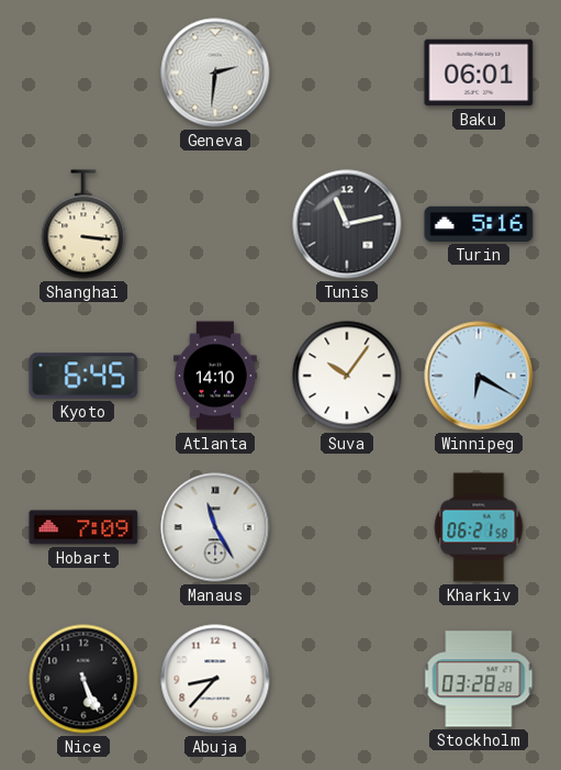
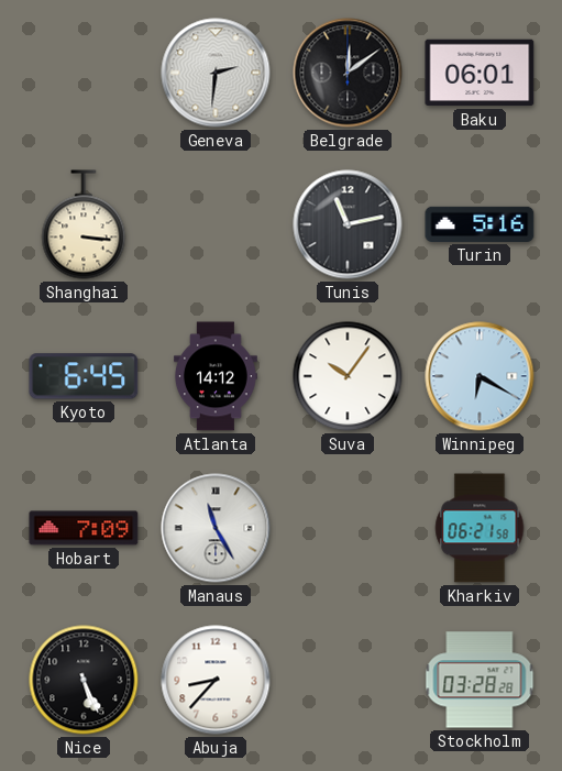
Belgrade: none -> 12:09 (348, 73)
Atlanta: 14:10 -> 14:12 (216, 376)
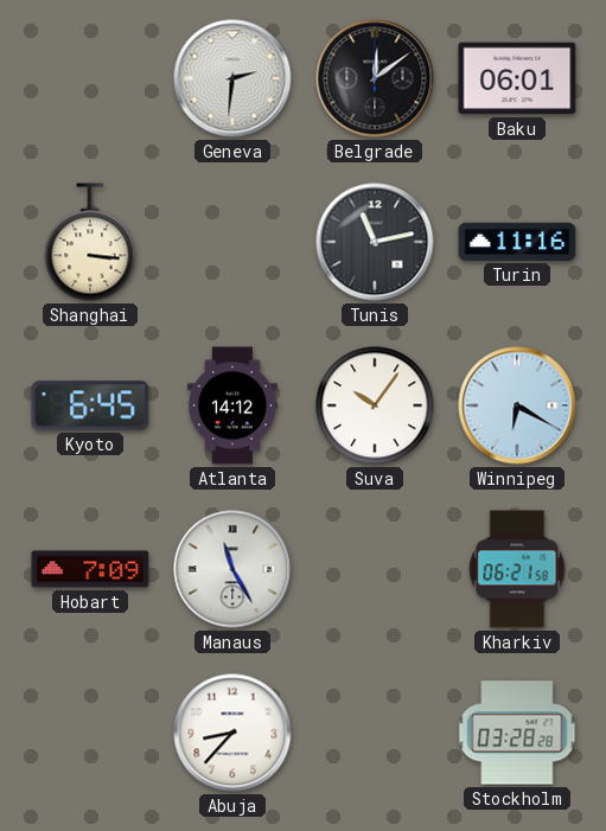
Turin: 5:16 -> 11:16 (517, 242)
Nice: 5:26 -> none (84, 680)
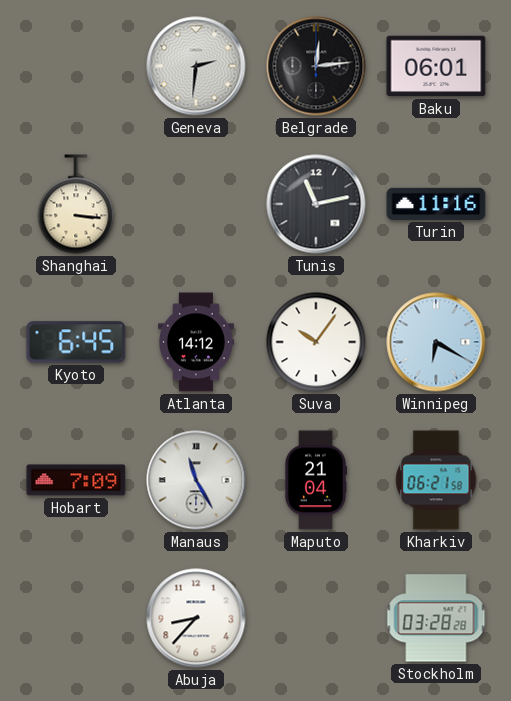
Belgrade: 12:09 -> 12:14 (316, 66)
Maputo: none -> 21:04 (315, 480)
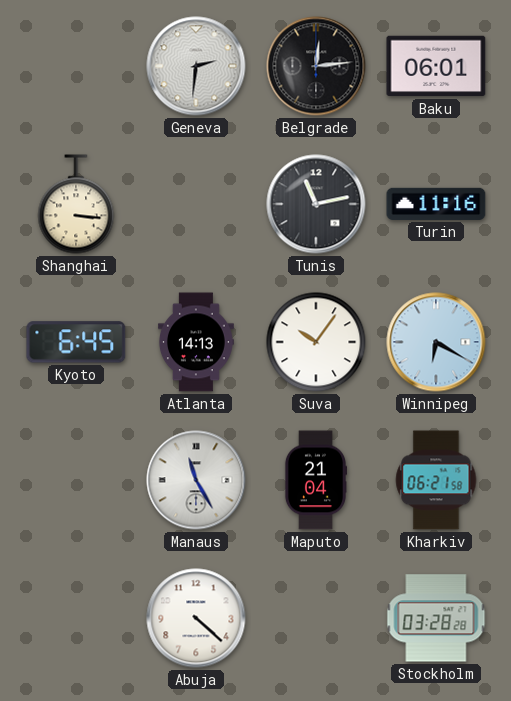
Atlanta: 14:12 -> 14:13 (196, 342)
Hobart: 7:09 -> none (76, 480)
Abuja: 8:37 -> 4:22 (196, 618)
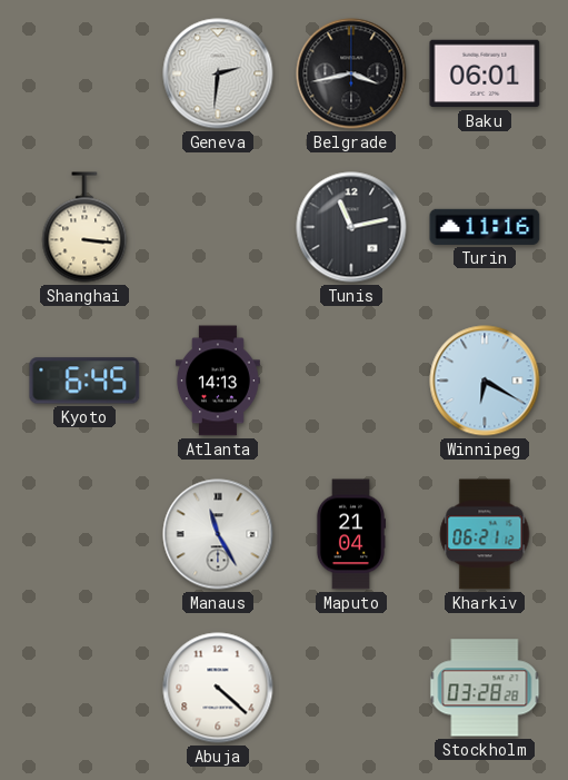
Belgrade: 12:14 -> 3:43 (351, 73)
Suva: 10:06 -> none (316, 342)
Kharkiv: 06:21:58 -> 06:21:12 (485, 534)
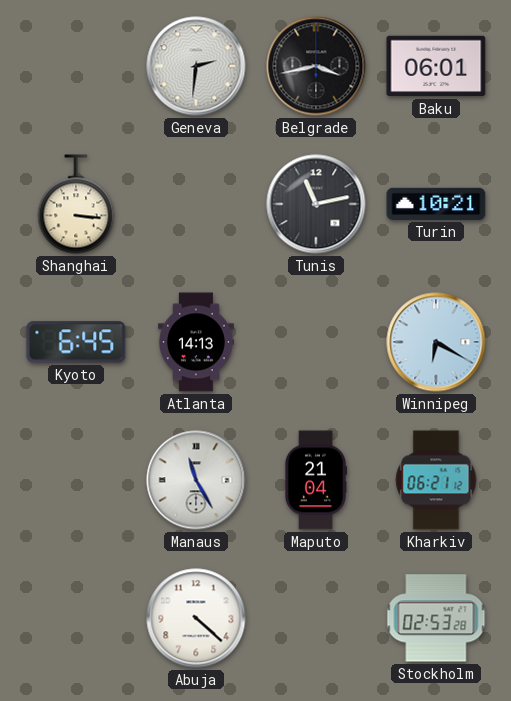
Turin: 11:16 -> 10:21 (436, 204)
Stockholm: 03:28 -> 02:53 (436, 618)
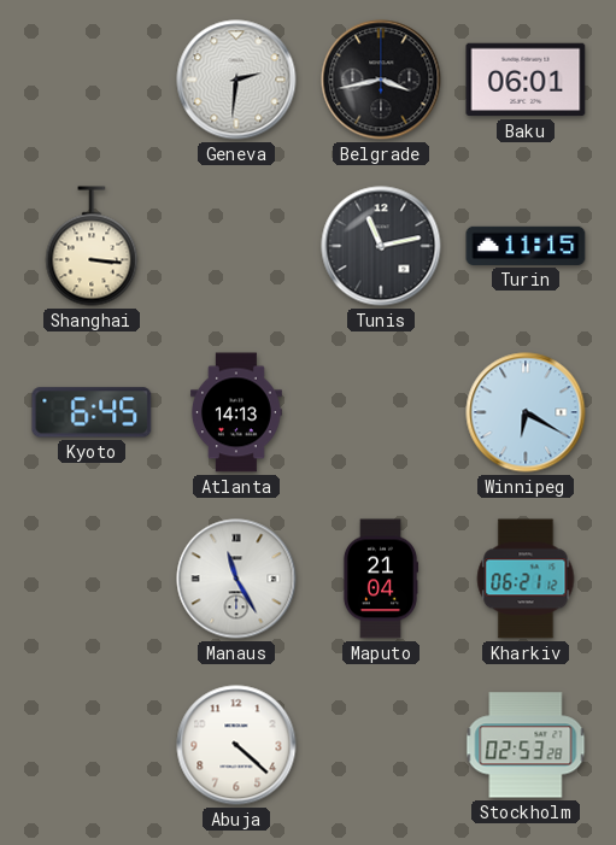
Turin: 10:21 -> 11:15 (526, 246)
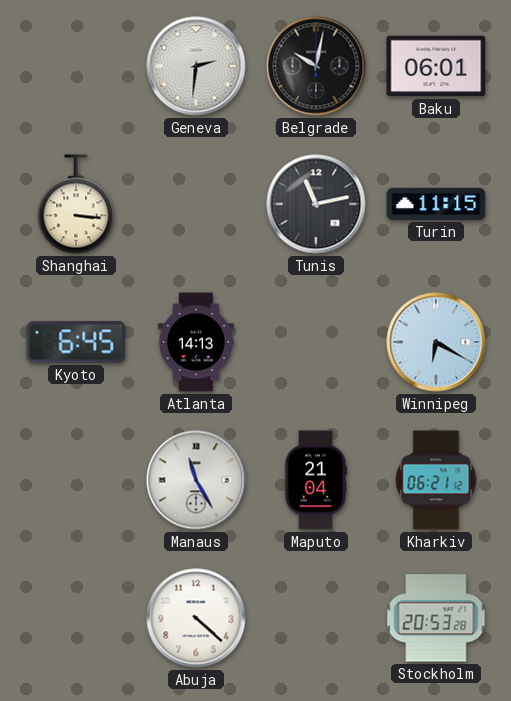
Belgrade: 3:43 -> 10:02 (316, 66)
Stockholm: 02:53 -> 20:53 (436, 618)
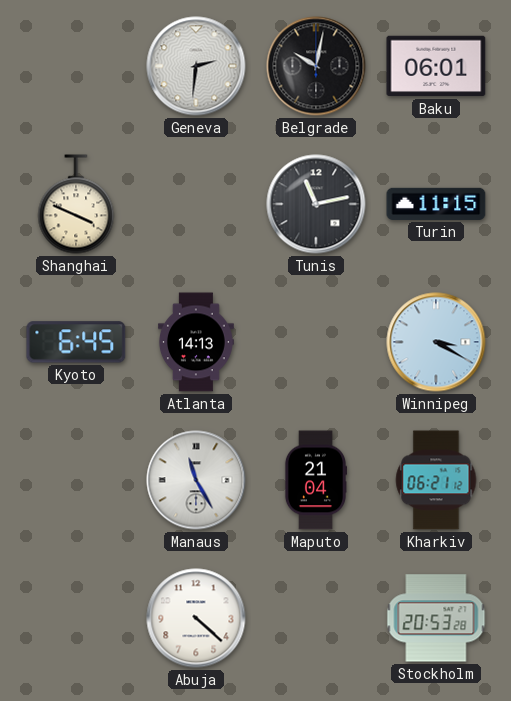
Shanghai: 3:16 -> 3:49 (76, 204)
Winnipeg: 6:20 -> 3:20 (436, 342)
